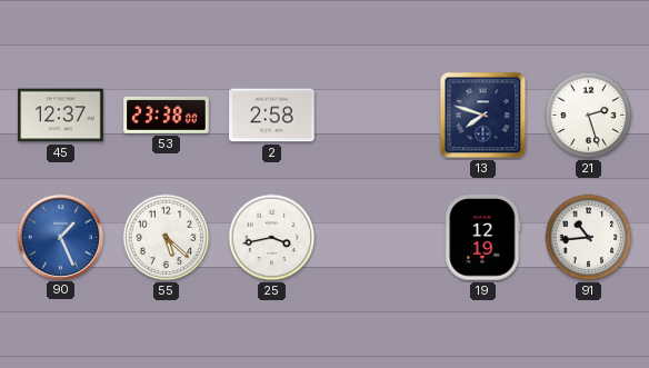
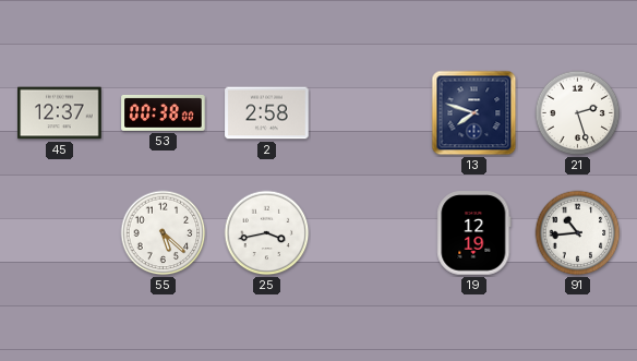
53: 23:38 -> 00:38 (164, 113)
90: 1:26 -> none (60, 237)
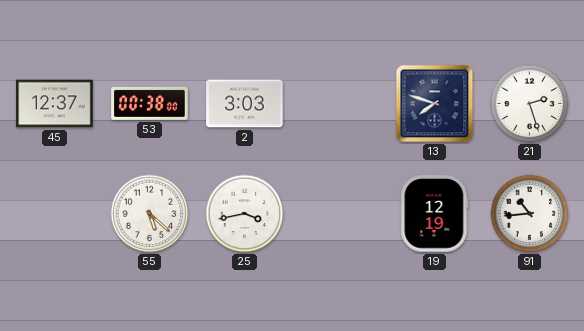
2: 2:58 -> 3:03 (245, 104)
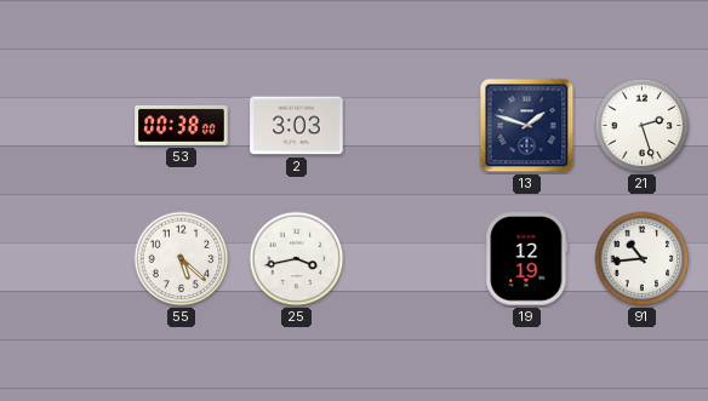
45: 12:37 -> none (55, 104)
13: 7:48 -> 1:48 (527, 126)
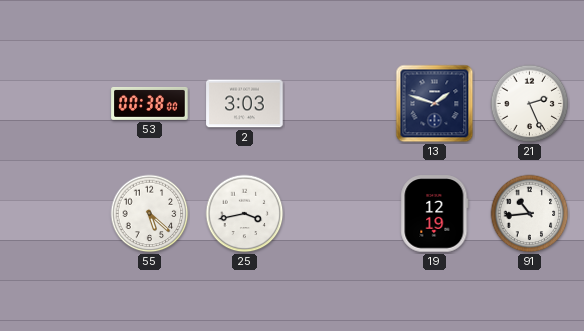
21: 2:27 -> 2:26 (530, 104)
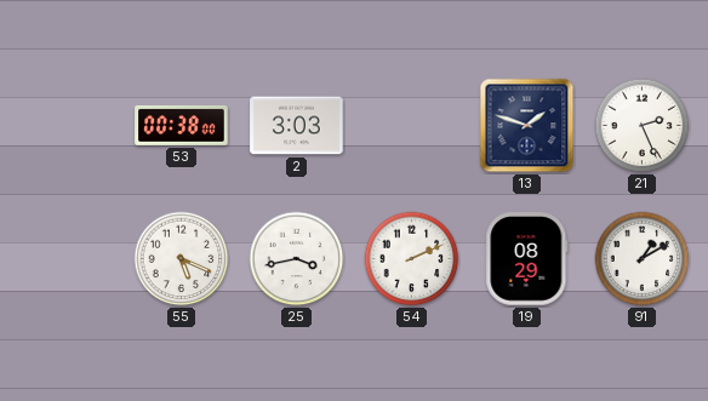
55: 5:22 -> 5:19 (182, 259)
54: none -> 2:11 (412, 259)
19: 12:19 -> 08:29 (527, 259)
91: 10:44 -> 1:10 (643, 259)
